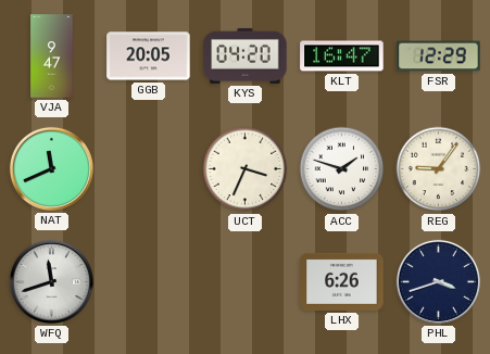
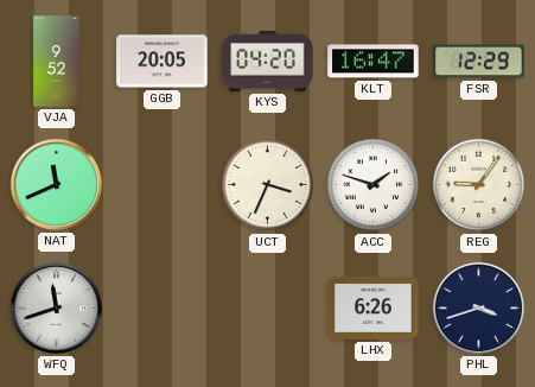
VJA: 9:47 -> 9:52 (57, 62)
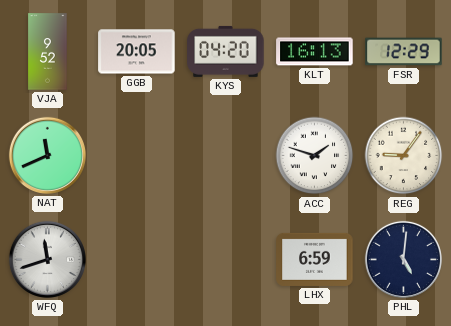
KLT: 16:47 -> 16:13 (315, 52)
UCT: 3:34 -> none (268, 185)
LHX: 6:26 -> 6:59 (315, 259)
PHL: 3:42 -> 5:01 (403, 259)
